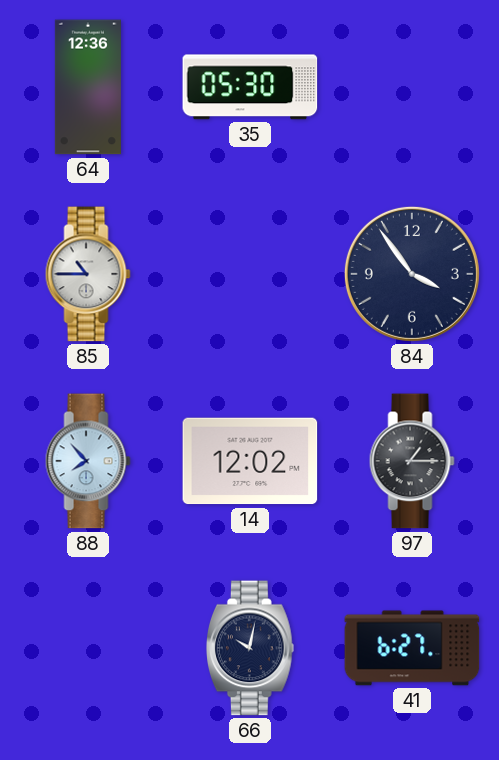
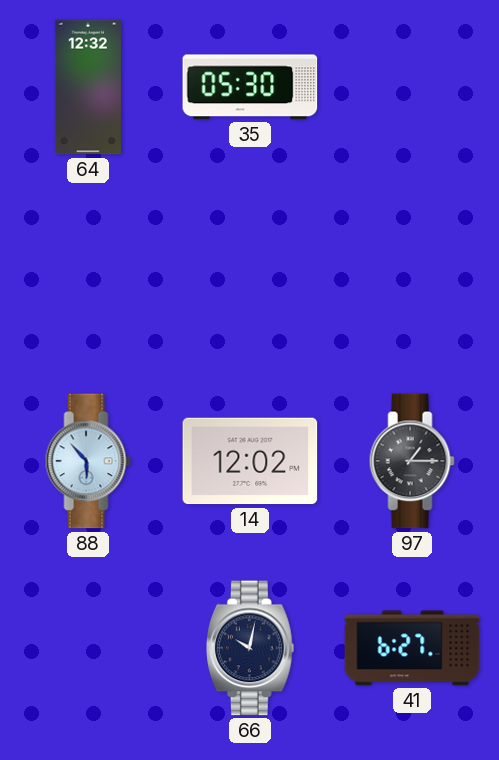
64: 12:36 -> 12:32 (88, 87)
85: 10:45 -> none (88, 274)
84: 3:54 -> none (412, 274)
88: 7:53 -> 5:53 (88, 461)
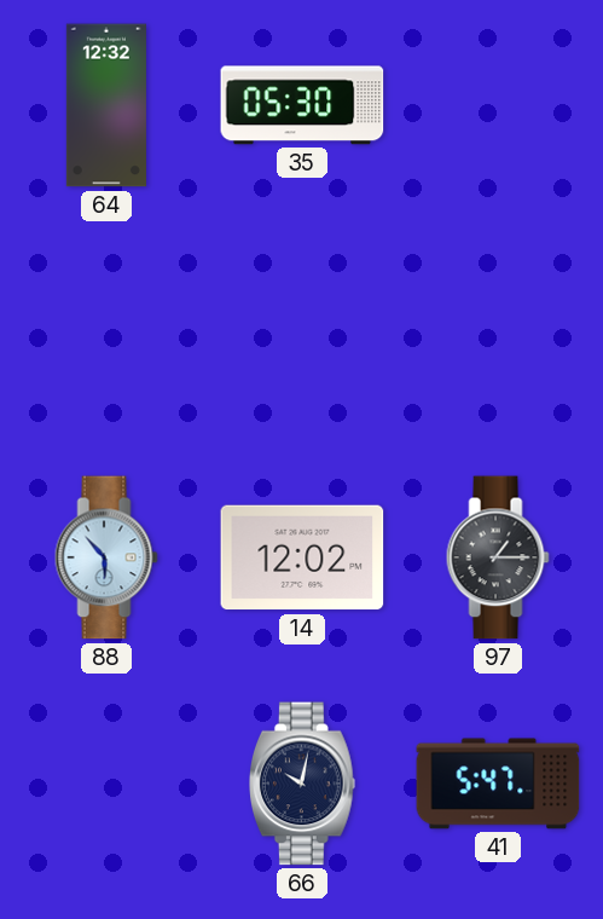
41: 6:27 -> 5:47 (498, 784)
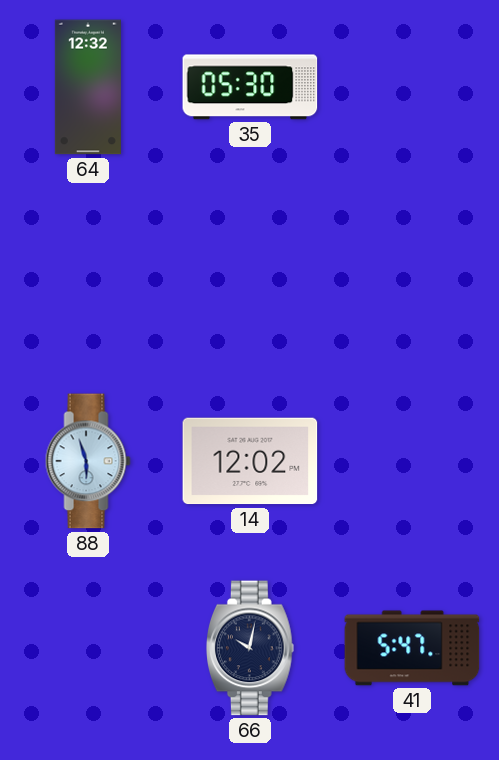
88: 5:53 -> 5:57 (88, 461)
97: 1:15 -> none (498, 557)
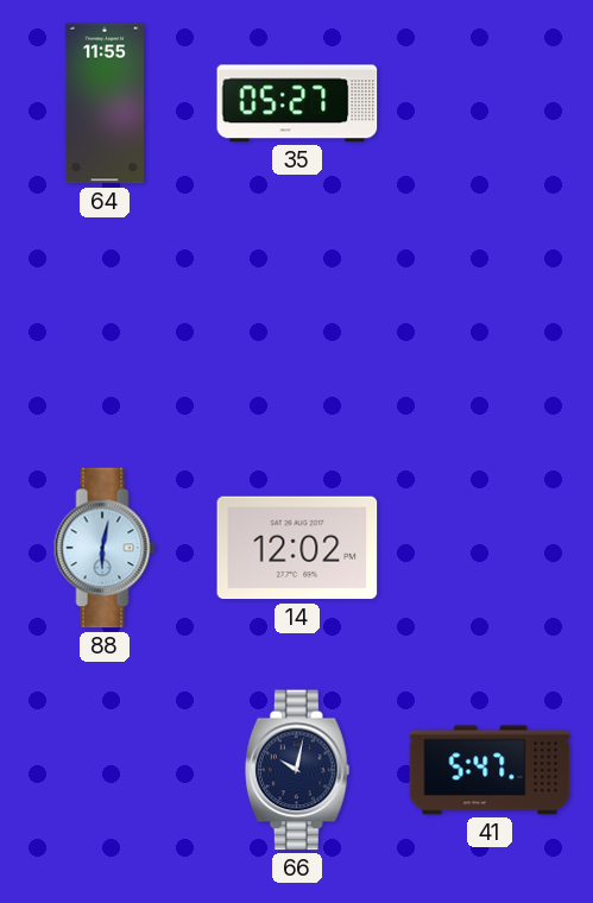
64: 12:32 -> 11:55 (105, 103)
35: 05:30 -> 05:27 (297, 103)
88: 5:57 -> 6:02 (105, 548)
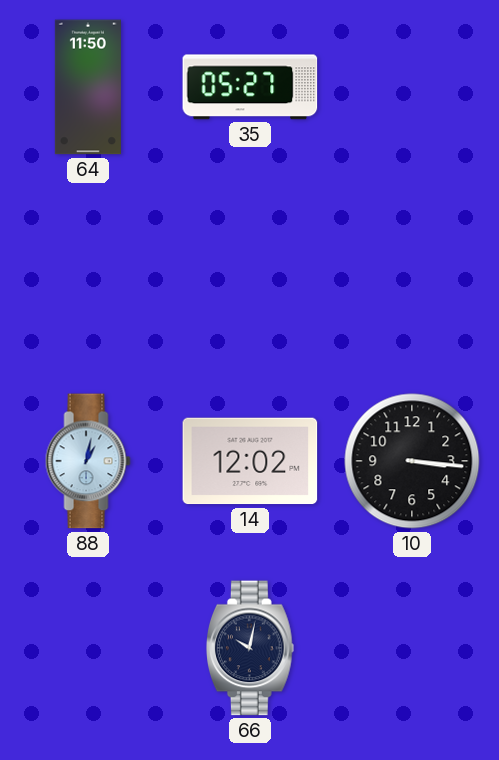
64: 11:55 -> 11:50 (88, 87)
88: 6:02 -> 1:02 (88, 461)
10: none -> 3:16 (412, 461)
41: 5:47 -> none (490, 770)
